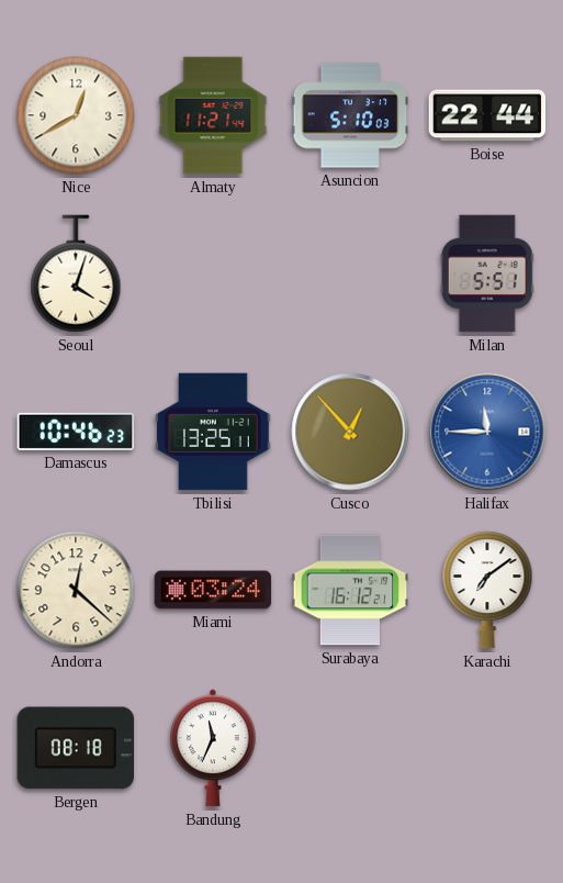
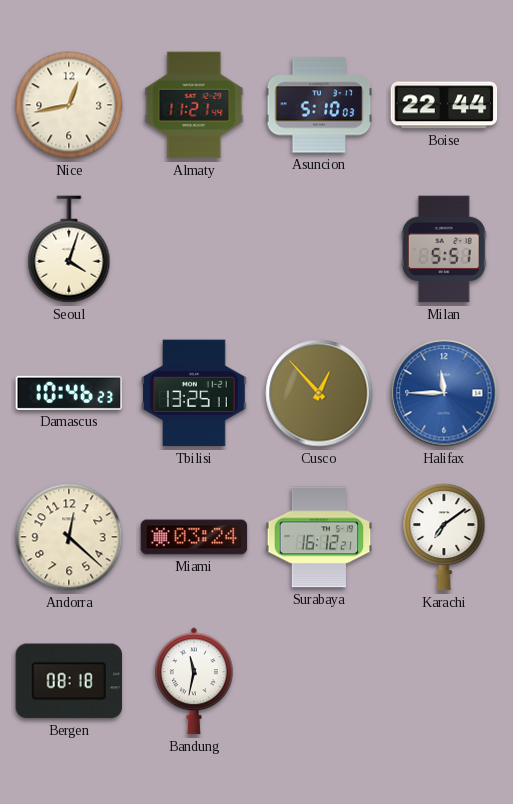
Nice: 12:40 -> 12:43 (69, 105)
Bandung: 11:34 -> 11:32 (195, 681)
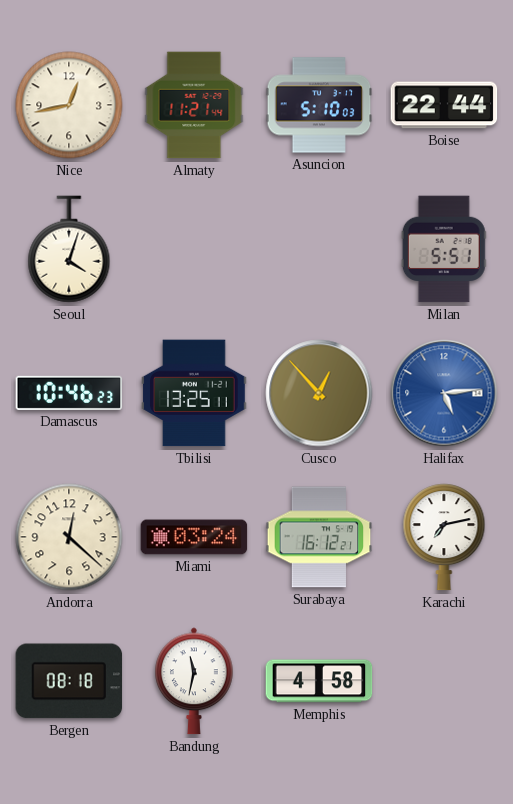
Halifax: 11:45 -> 5:14 (444, 393)
Karachi: 7:09 -> 7:13 (444, 537)
Memphis: none -> 4:58 (319, 681)
